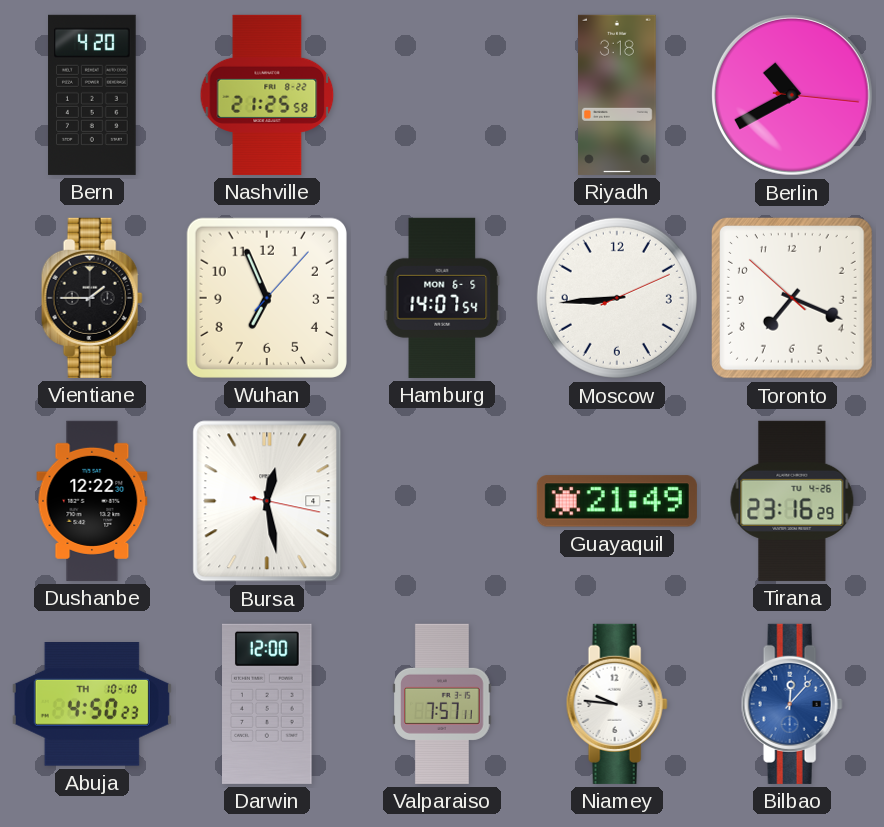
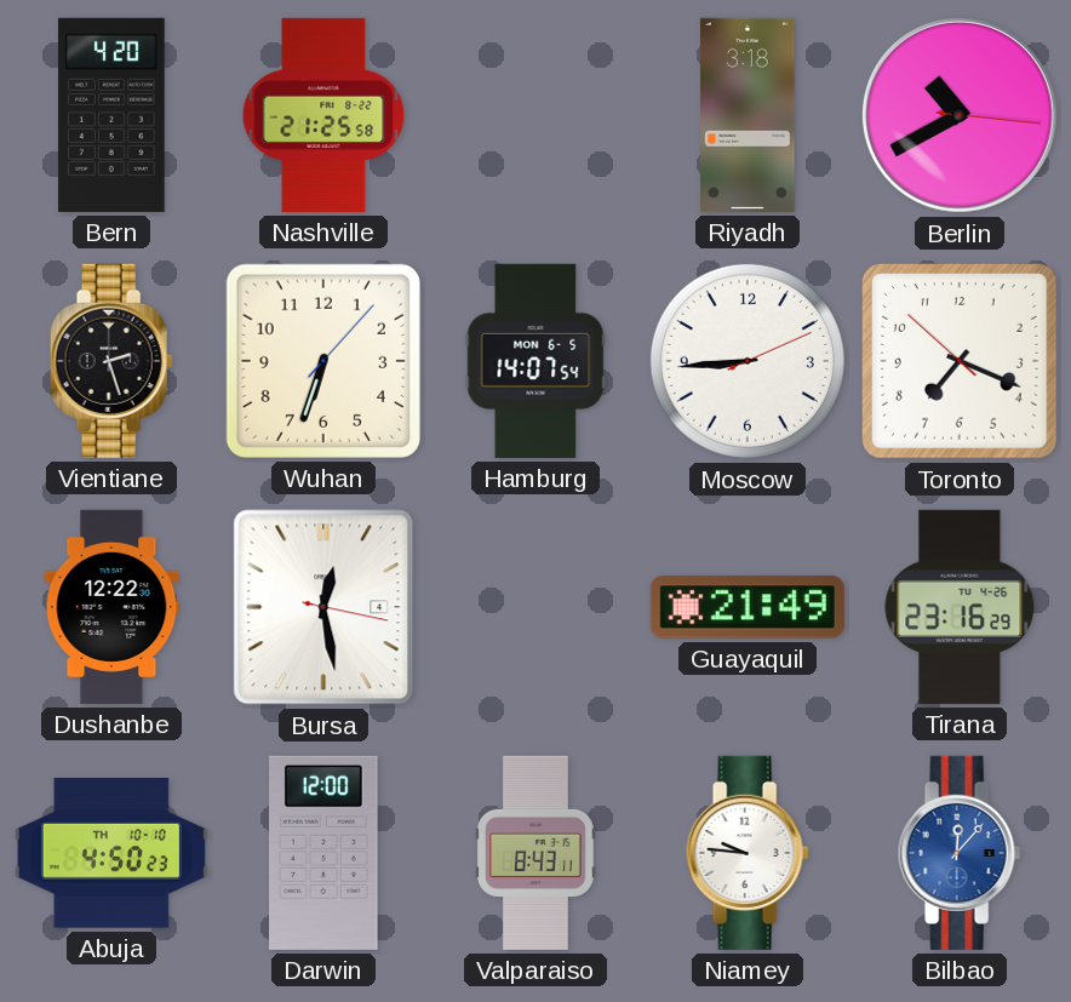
Vientiane: 1:45 -> 2:27 (111, 361)
Wuhan: 6:56 -> 6:33 (323, 361)
Valparaiso: 7:57 -> 8:43 (535, 853)
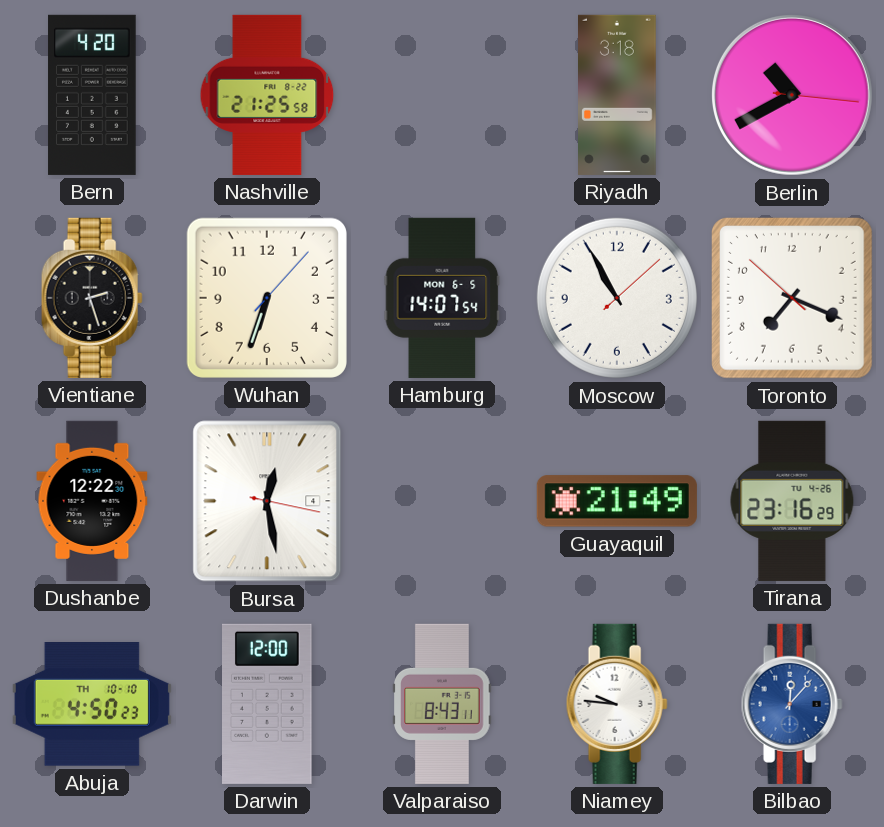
Moscow: 8:44 -> 10:55 (617, 298)
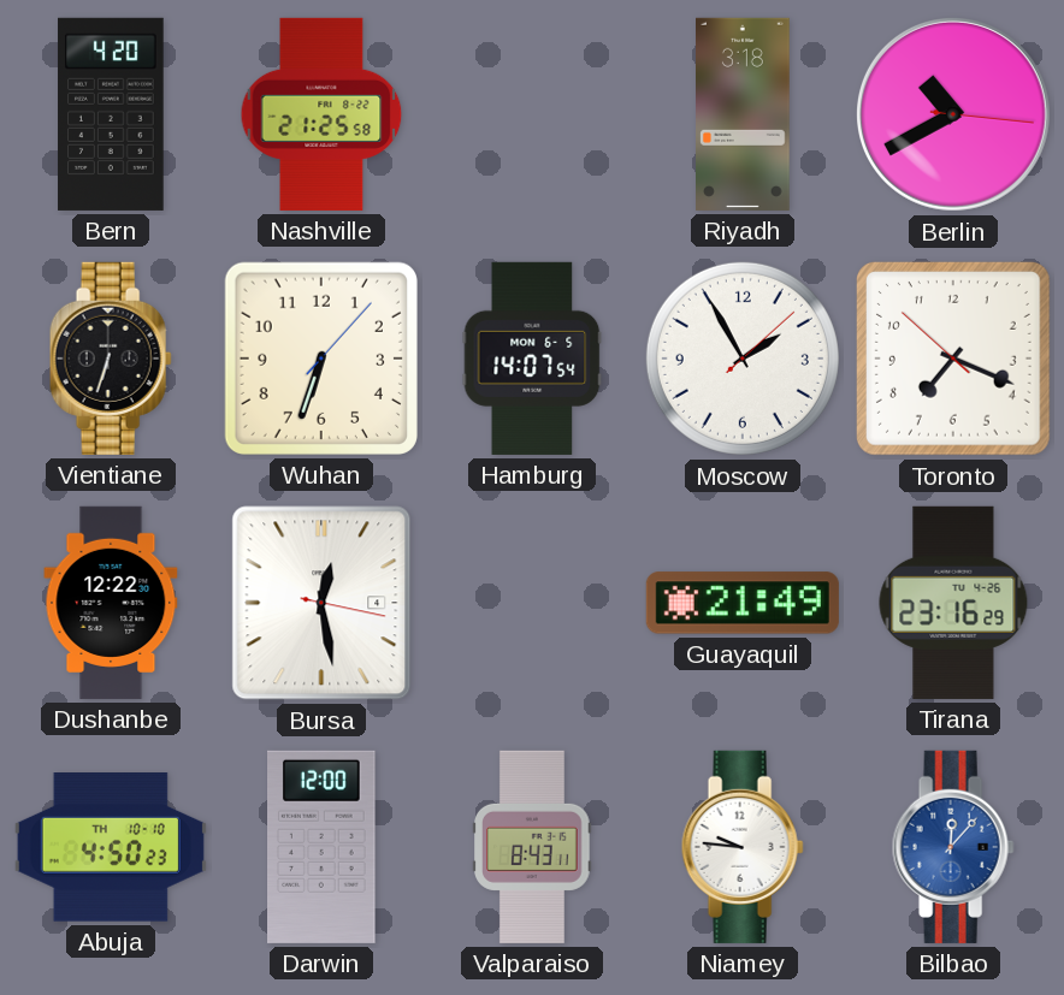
Vientiane: 2:27 -> 6:33 (111, 359)
Moscow: 10:55 -> 1:55 (743, 359)
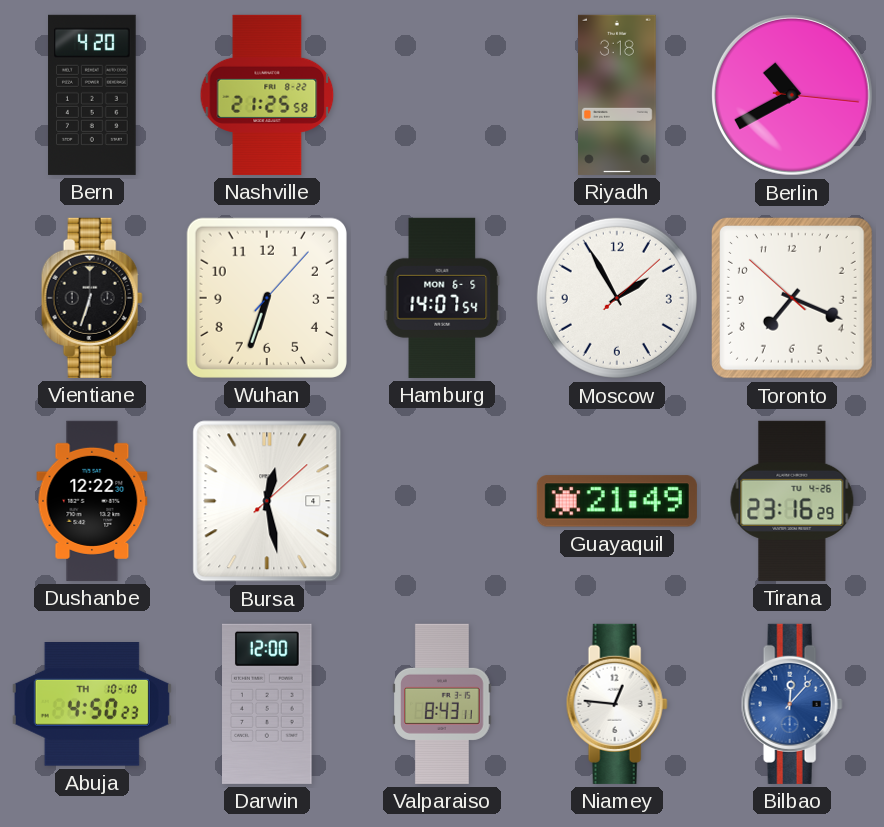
Bursa: 12:28:17 -> 12:28:08 (267, 501)
Niamey: 9:46 -> 12:46 (617, 704)
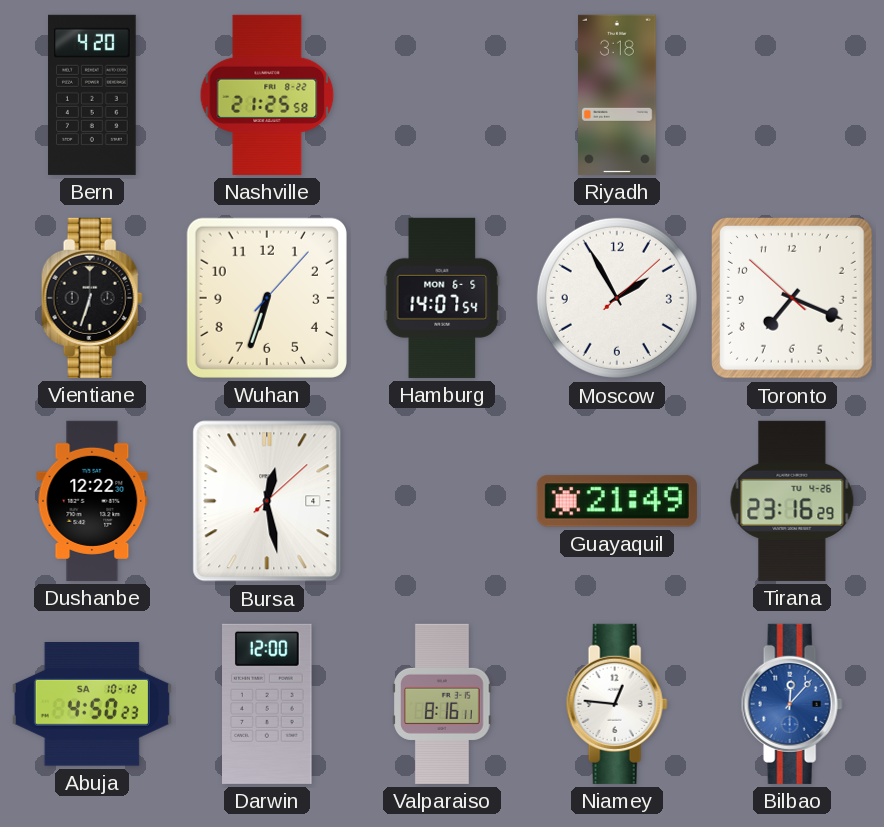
Berlin: 10:40 -> none (792, 95)
Abuja date: TH 10-10 -> SA 10-12 (92, 705)
Valparaiso: 8:43 -> 8:16 (442, 704)
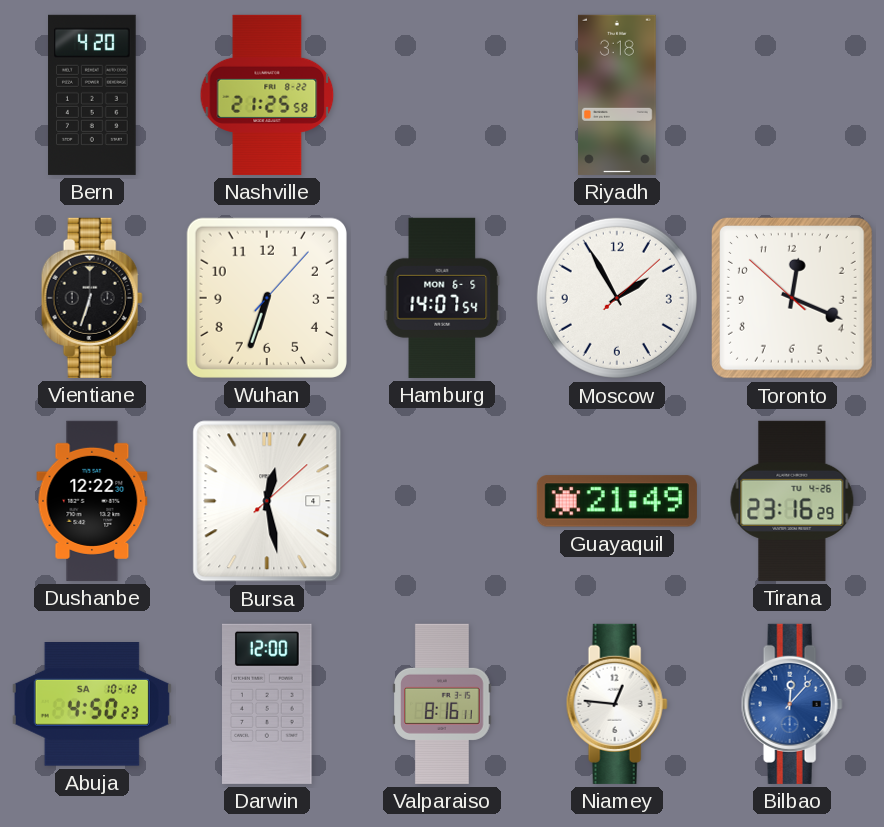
Toronto: 7:18 -> 12:18 (792, 298)
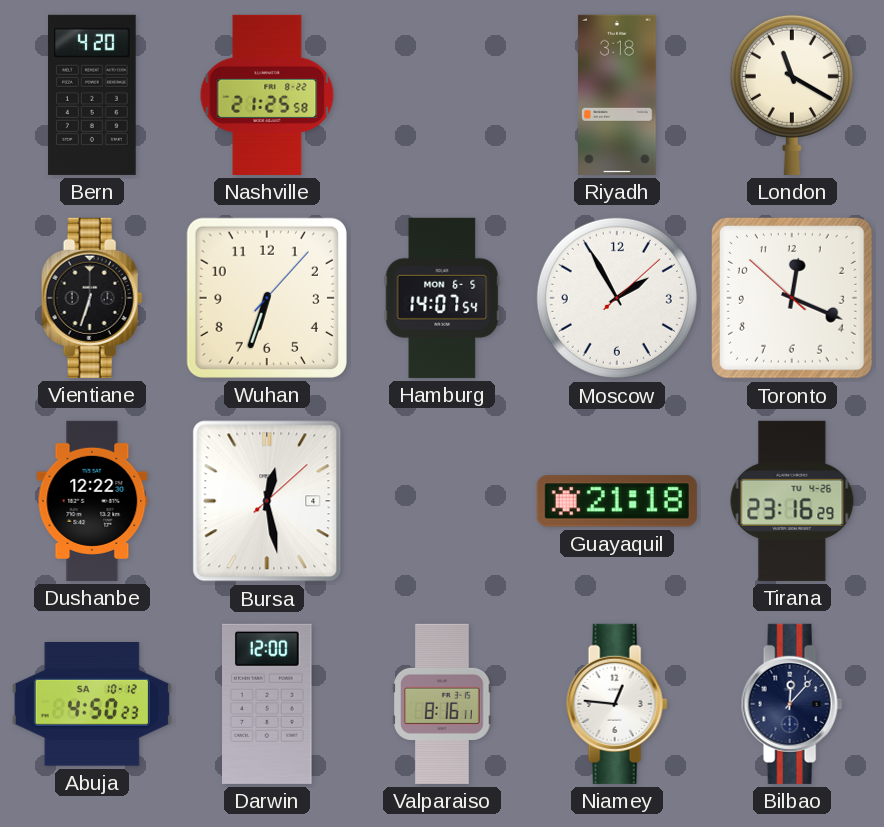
London: none -> 11:20 (792, 94)
Guayaquil: 21:49 -> 21:18 (617, 501)
Bilbao dial: blue -> navy (792, 704)
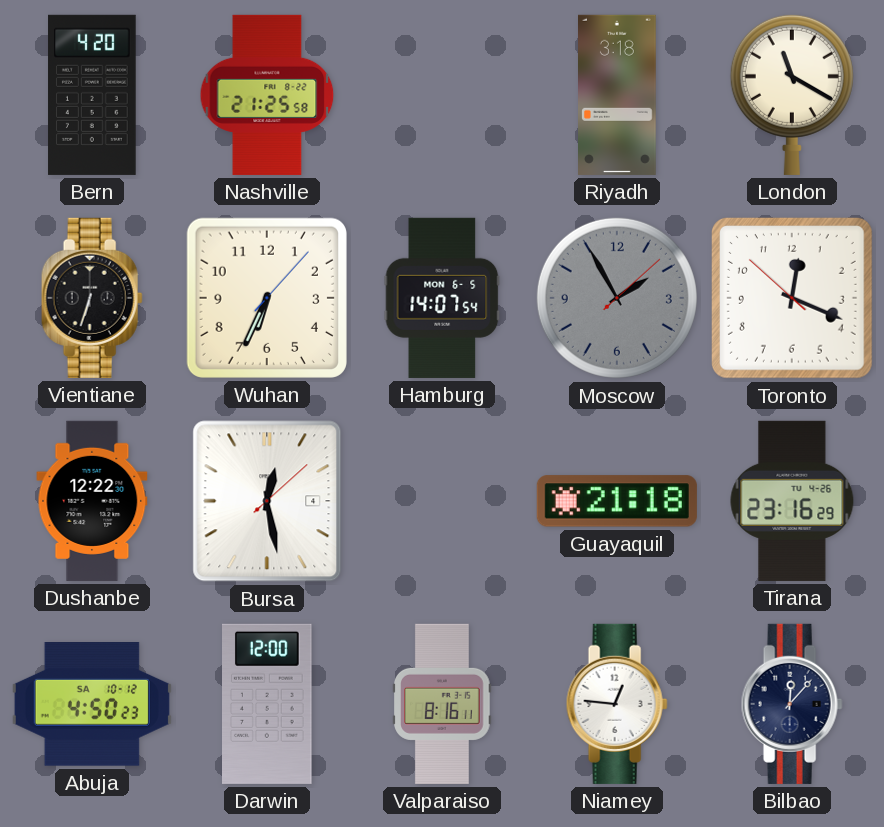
Wuhan: 6:33 -> 6:34 (267, 298)
Moscow dial: white -> grey (617, 298)
